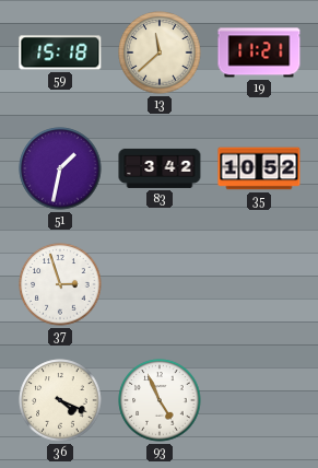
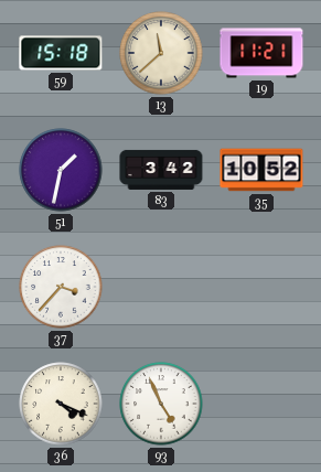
37: 2:57 -> 3:37 (61, 287)
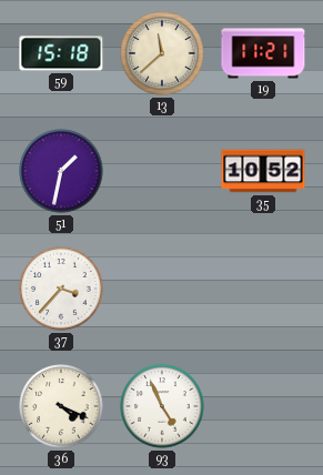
83: 3:42 -> none (161, 170)
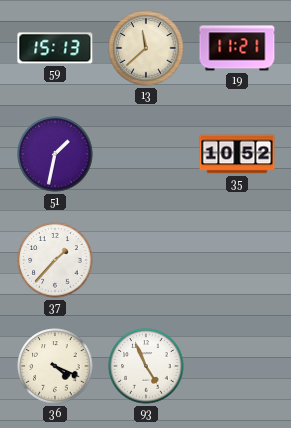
59: 15:18 -> 15:13 (55, 48)
37: 3:37 -> 1:37 (55, 260)
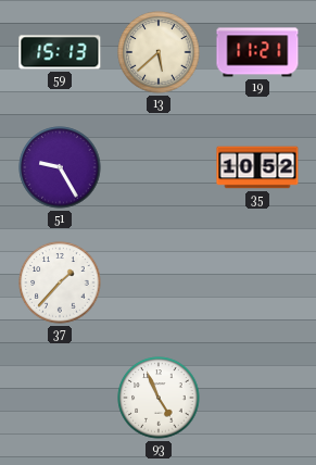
13: 11:38 -> 5:38 (159, 52)
51: 1:32 -> 9:25 (60, 167)
36: 4:19 -> none (55, 366)
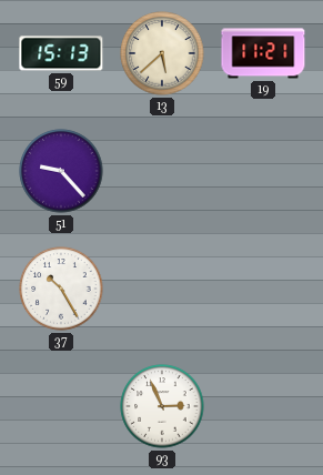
51: 9:25 -> 9:23 (61, 171)
35: 10:52 -> none (257, 167)
37: 1:37 -> 10:25 (61, 289)
93: 4:56 -> 2:56 (162, 406)
